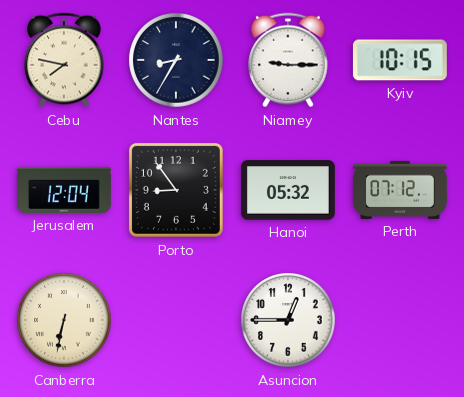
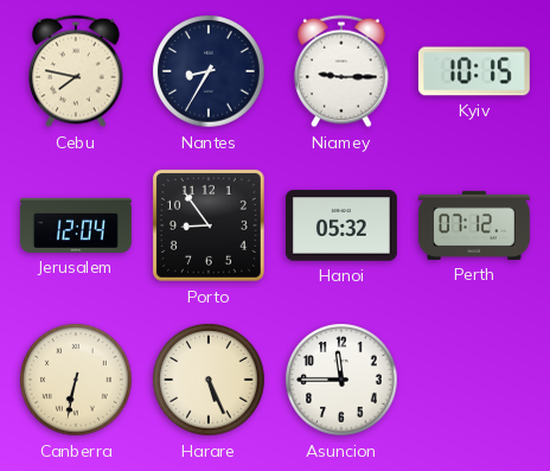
Harare: none -> 5:26 (209, 380)
Asuncion: 12:45 -> 11:45 (341, 380)
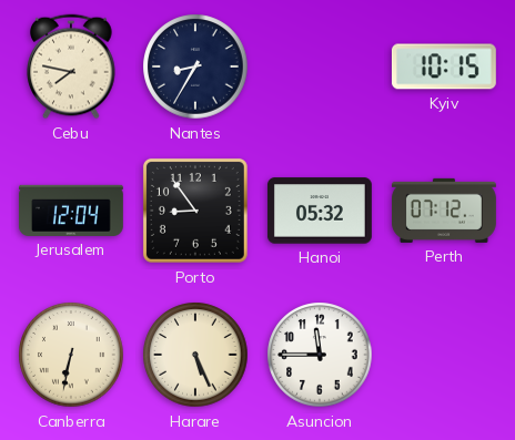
Niamey: 9:15 -> none (341, 71)
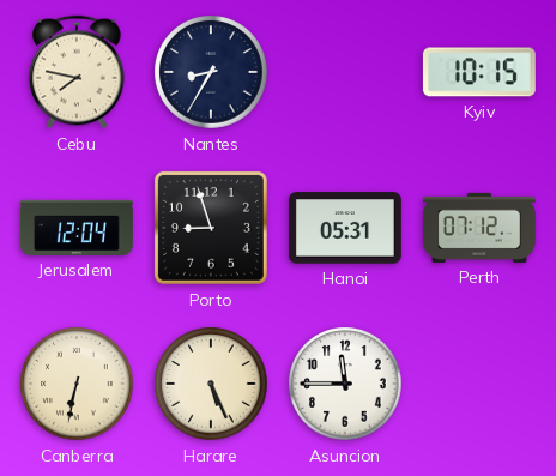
Porto: 8:54 -> 8:57 (211, 228)
Hanoi: 05:32 -> 05:31 (345, 228)
